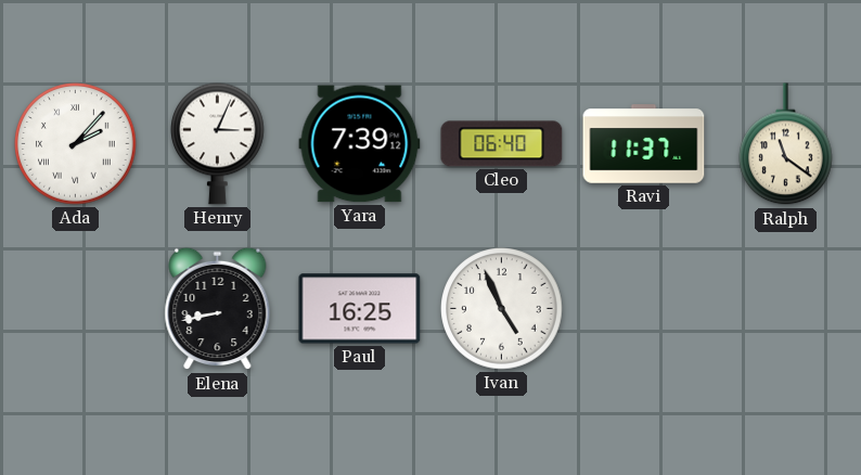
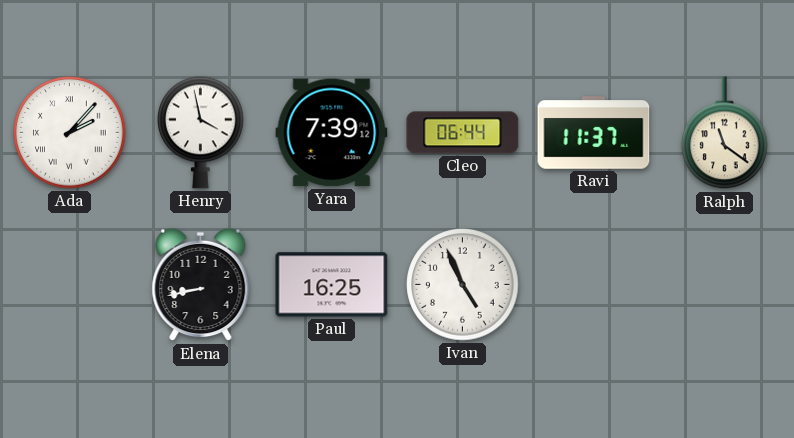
Henry: 3:04 -> 3:58 (201, 132)
Cleo: 06:40 -> 06:44 (463, 133)
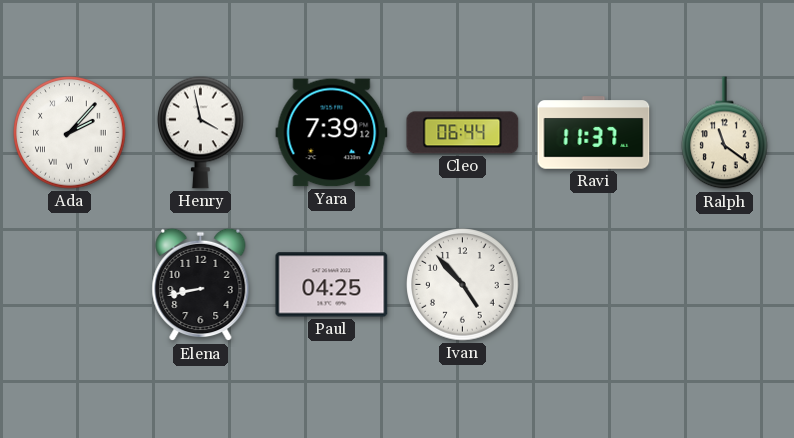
Paul: 16:25 -> 04:25 (332, 285)
Ivan: 4:56 -> 4:53 (463, 285)
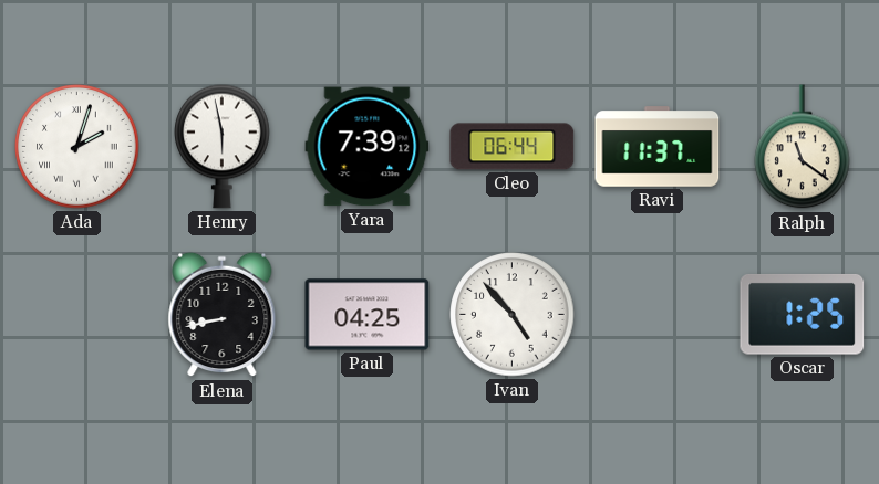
Ada: 2:07 -> 2:03 (77, 147)
Henry: 3:58 -> 5:58 (223, 146)
Oscar: none -> 1:25 (803, 315)
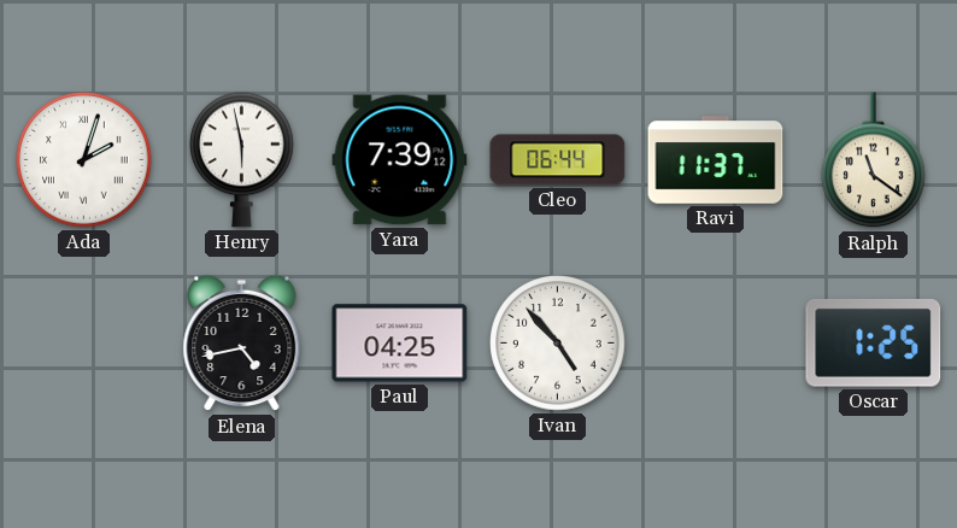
Elena: 8:43 -> 4:43 (242, 344)
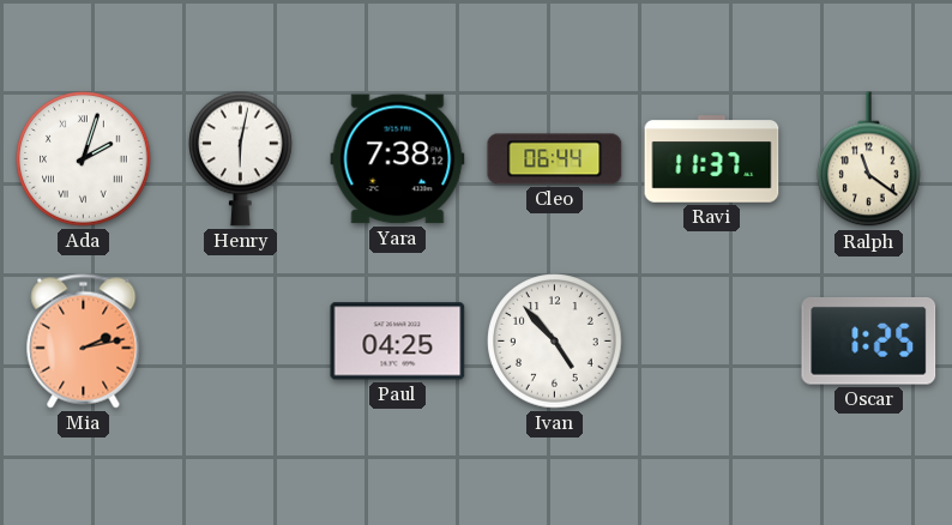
Henry: 5:58 -> 6:02 (241, 158)
Yara: 7:39 -> 7:38 (398, 159)
Mia: none -> 2:13 (84, 342)
Elena: 4:43 -> none (242, 344)
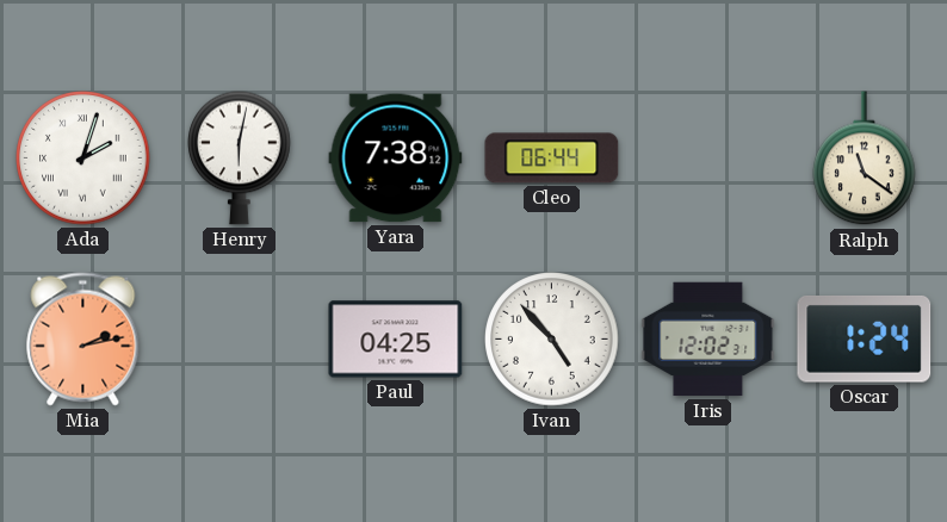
Ravi: 11:37 -> none (712, 159)
Iris: none -> 12:02 (708, 340)
Oscar: 1:25 -> 1:24 (865, 340)
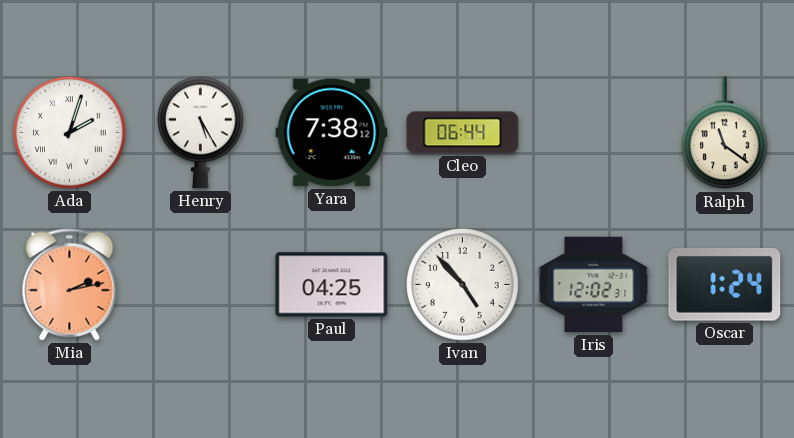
Henry: 6:02 -> 5:25 (201, 132)
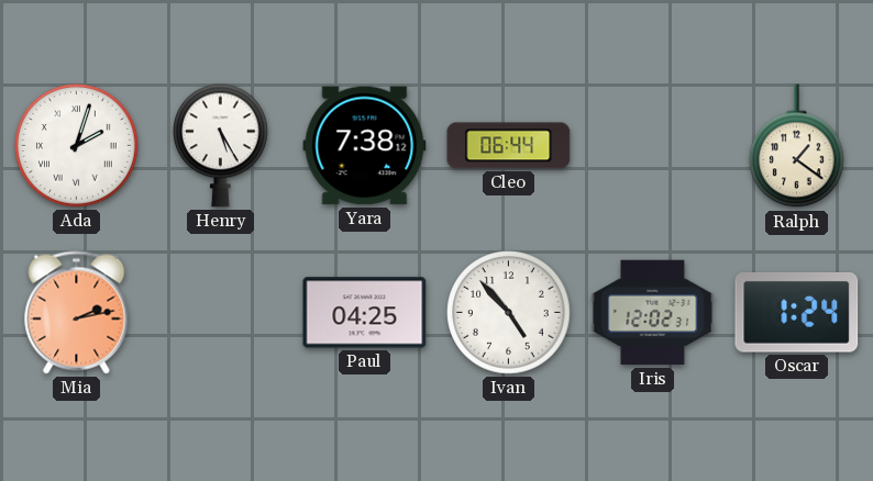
Ralph: 11:21 -> 1:21 (797, 146)
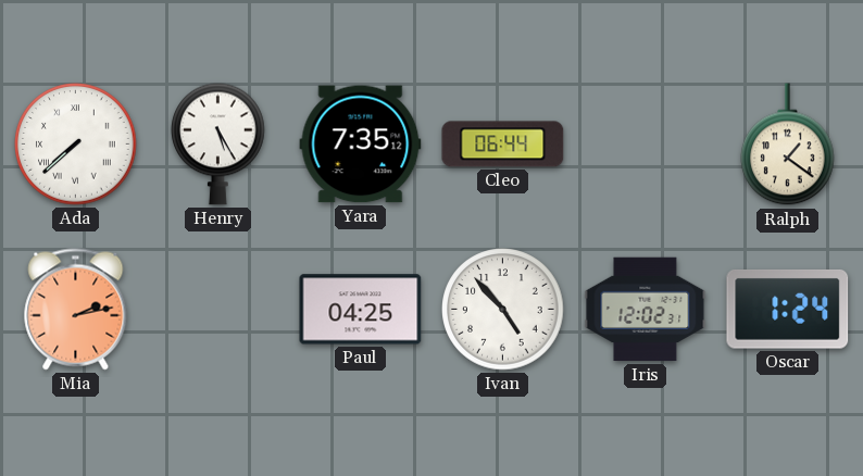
Ada: 2:03 -> 7:38 (76, 145)
Yara: 7:38 -> 7:35 (361, 145)
